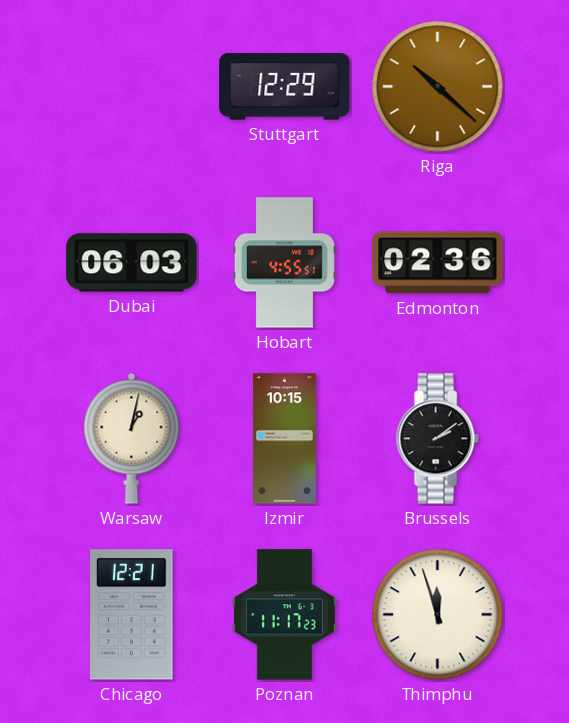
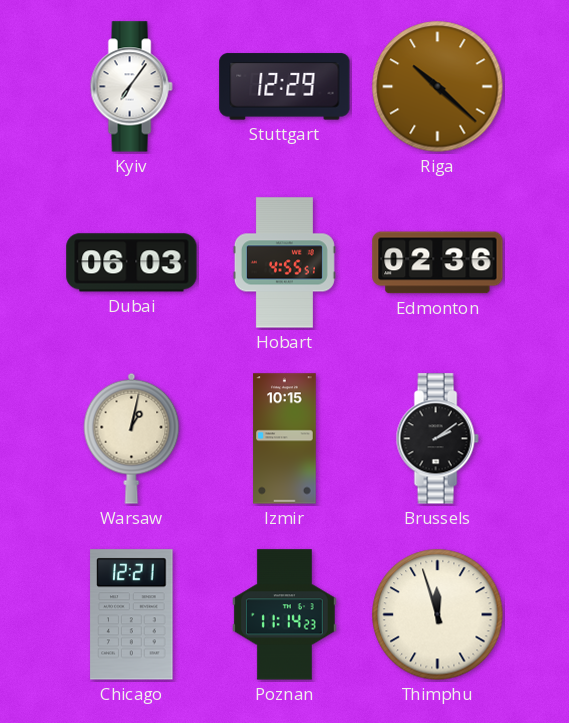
Kyiv: none -> 7:06 (131, 87)
Poznan: 11:17 -> 11:14 (284, 615)
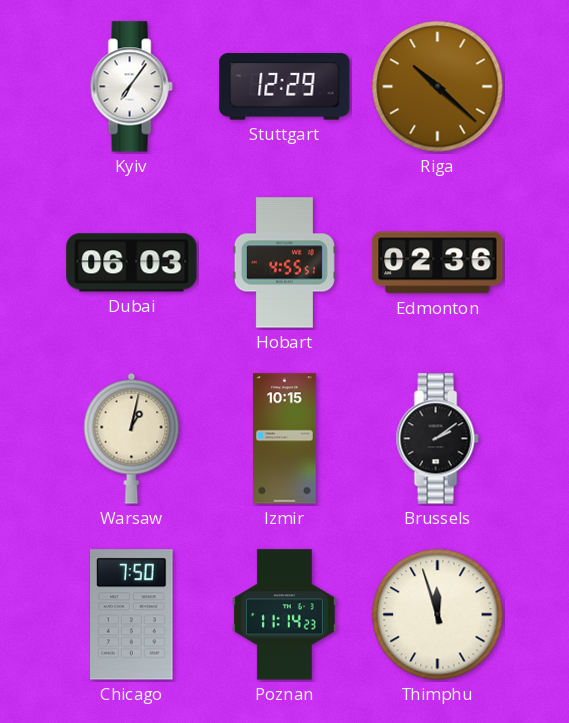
Chicago: 12:21 -> 7:50 (132, 615)
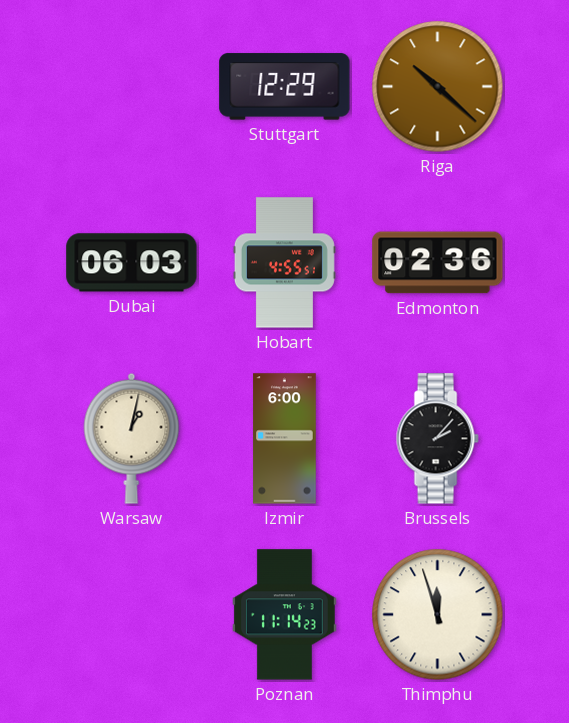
Kyiv: 7:06 -> none (131, 87)
Izmir: 10:15 -> 6:00 (285, 439)
Brussels: 2:09 -> 2:07 (437, 439)
Chicago: 7:50 -> none (132, 615)
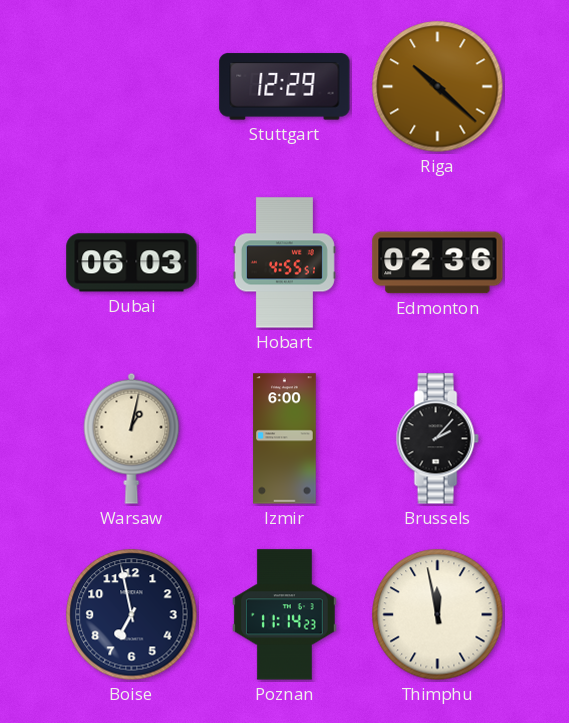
Boise: none -> 6:58 (132, 615)
Thimphu: 11:57 -> 11:58 (438, 615)
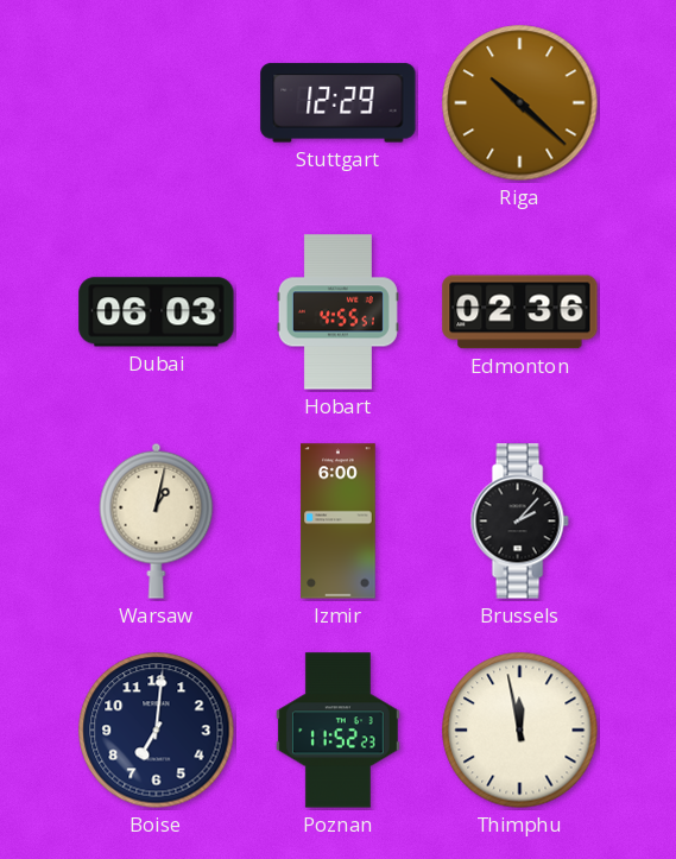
Boise: 6:58 -> 7:01 (157, 731)
Poznan: 11:14 -> 11:52 (337, 731)
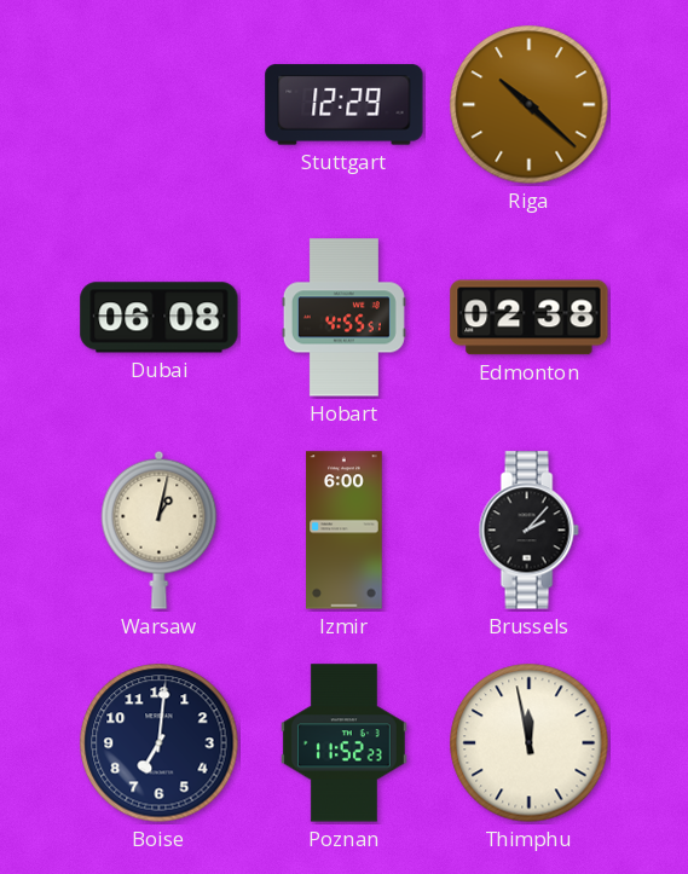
Dubai: 06:03 -> 06:08 (160, 318)
Edmonton: 02:36 -> 02:38 (530, 318)
